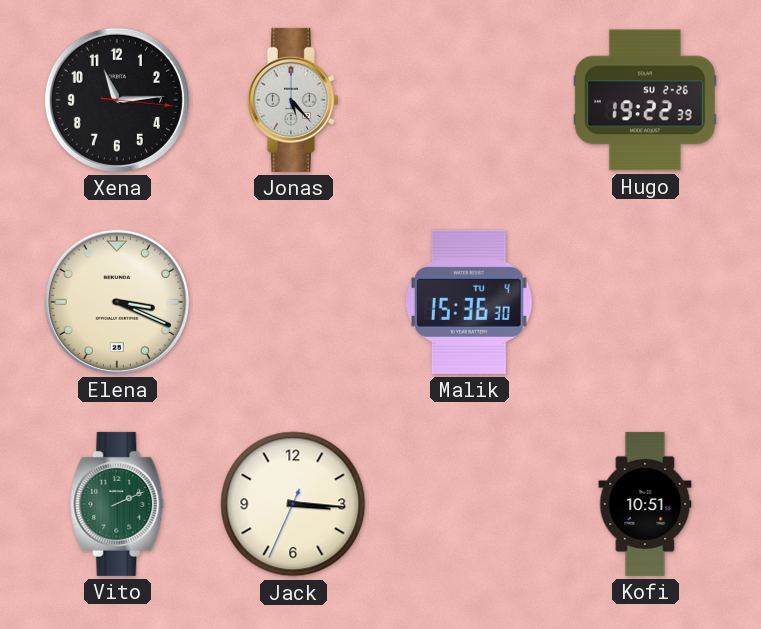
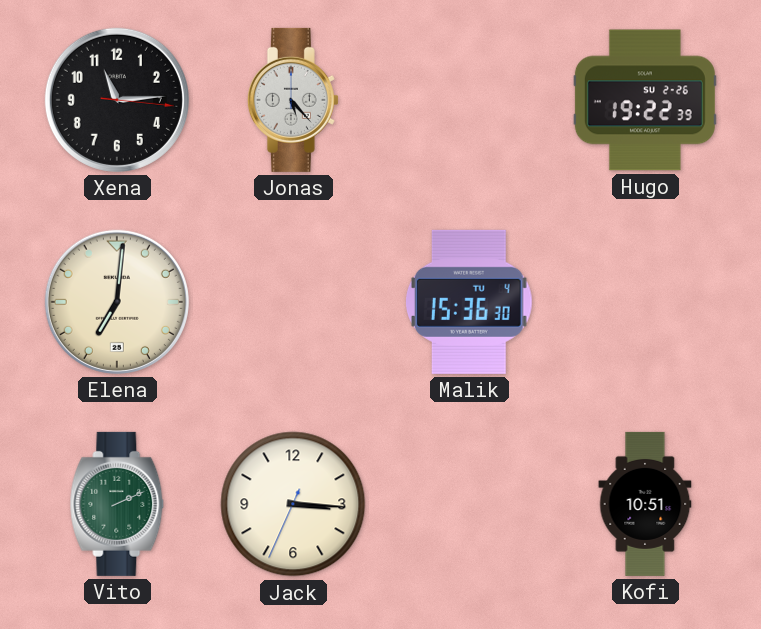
Elena: 3:19 -> 7:01 (117, 302)
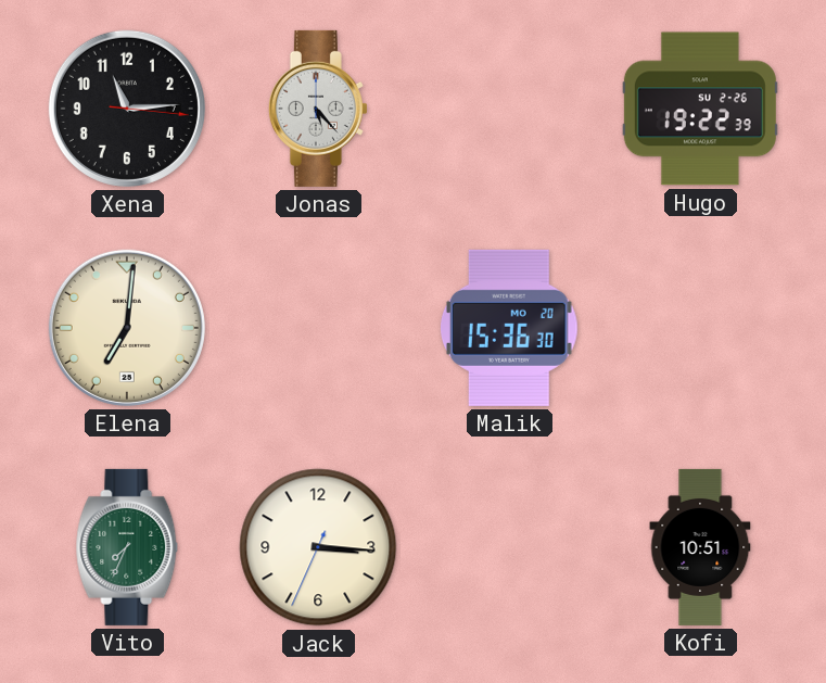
Malik date: TU 4 -> MO 20 (509, 328)
Vito: 2:11 -> 7:34 (127, 547)
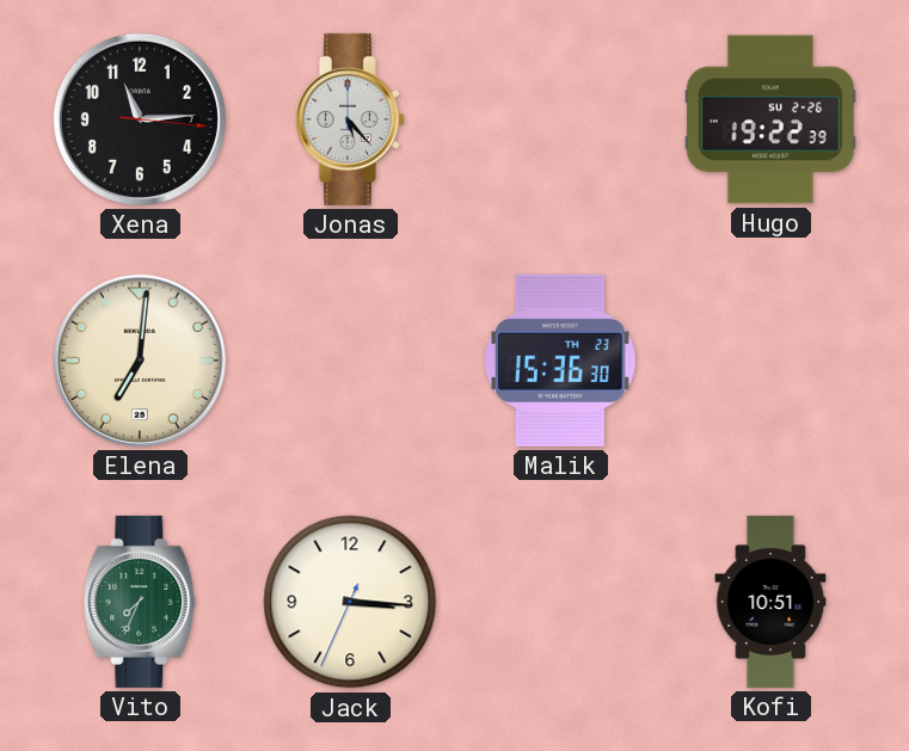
Malik date: MO 20 -> TH 23 (560, 361)
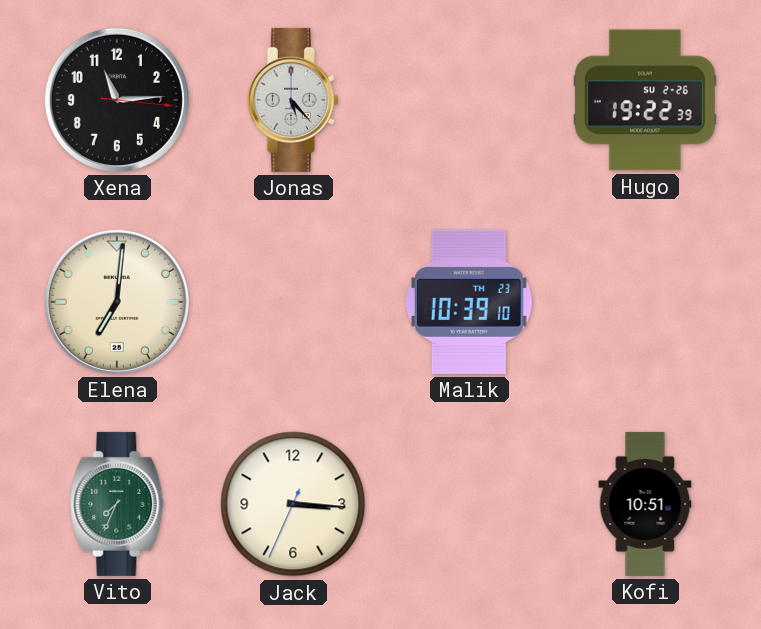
Malik: 15:36 -> 10:39 (469, 302)
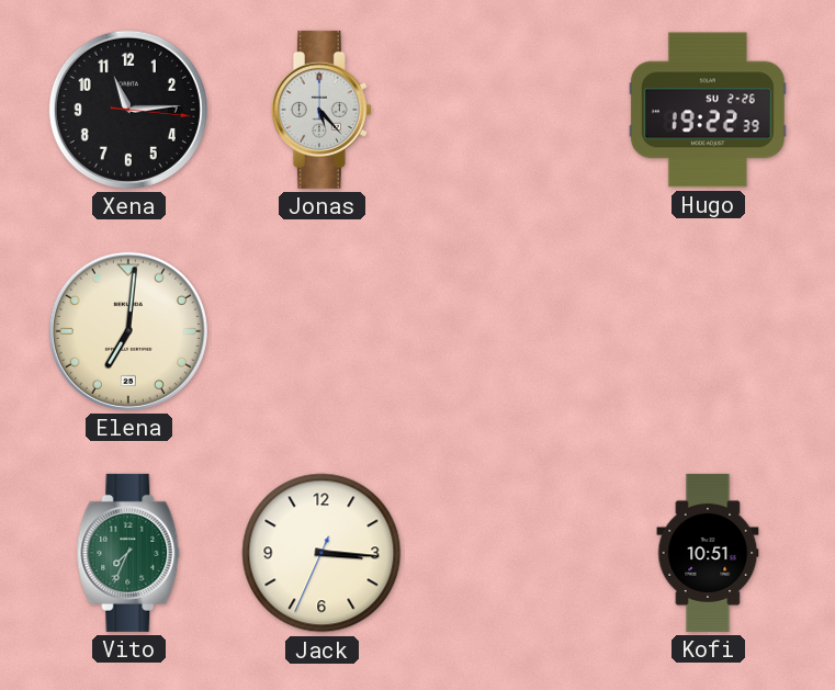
Malik: 10:39 -> none (469, 302)
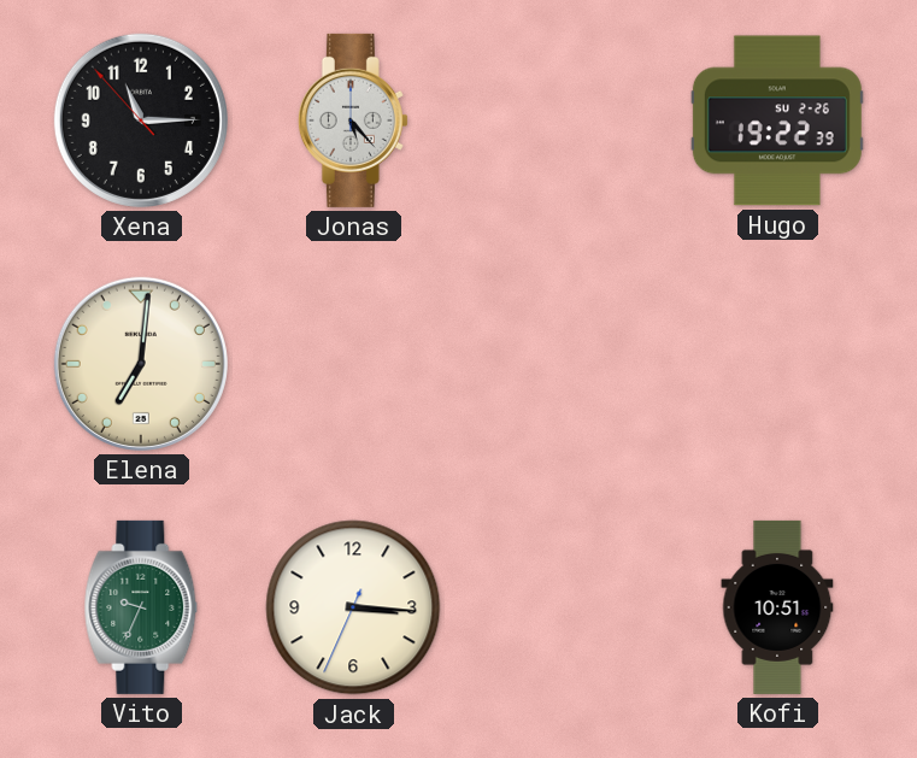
Xena: 11:14:16 -> 11:14:53 (141, 121)
Vito: 7:34 -> 9:34 (141, 607)
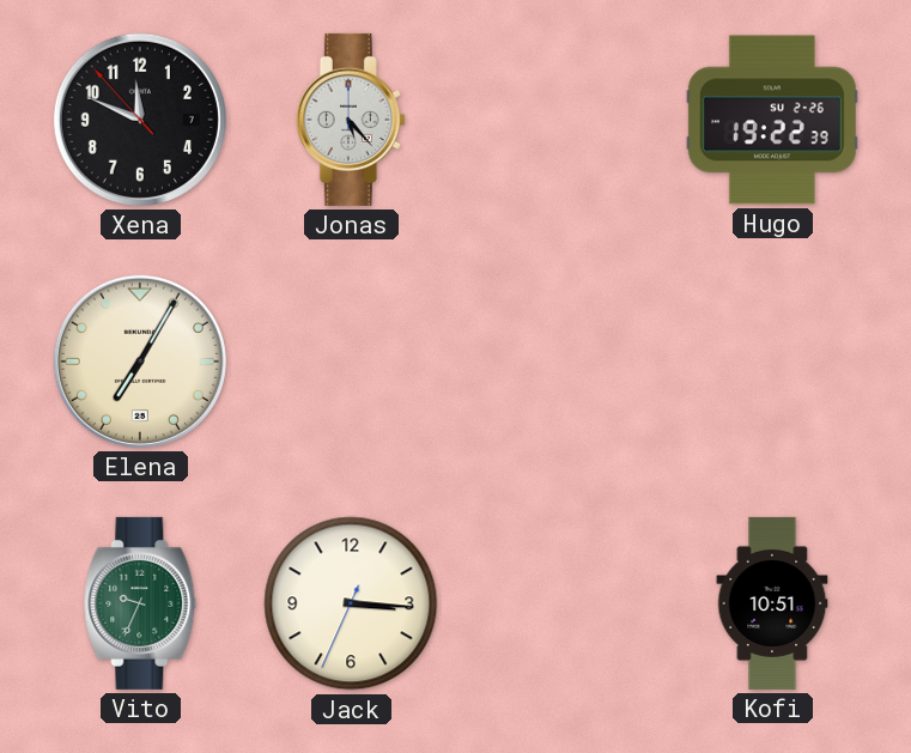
Xena: 11:14 -> 11:48 (140, 120)
Elena: 7:01 -> 7:05 (140, 362)
